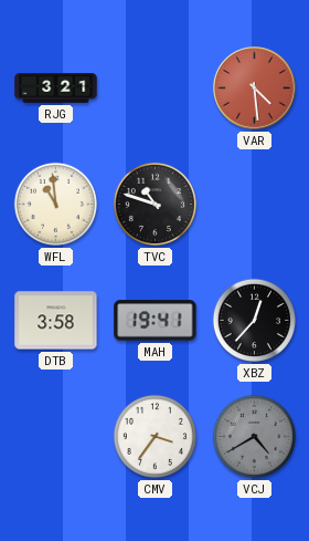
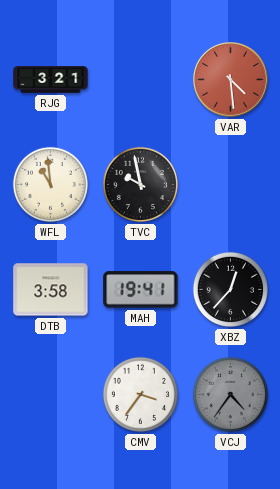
TVC: 10:48 -> 9:58 (140, 184)
VCJ: 4:40 -> 4:36 (230, 394)
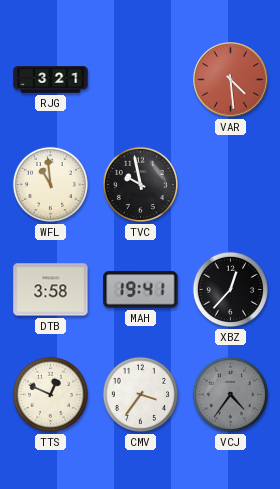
TTS: none -> 12:49 (50, 394)
